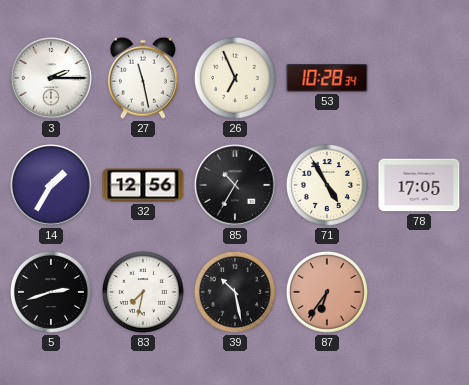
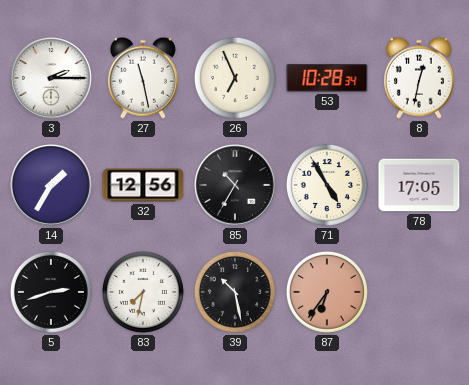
8: none -> 12:32 (419, 78)
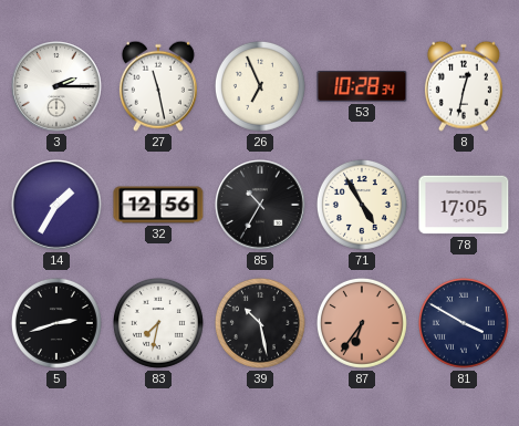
81: none -> 3:50 (464, 323)
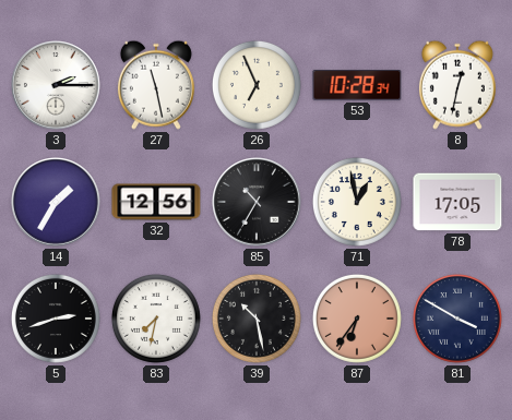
71: 4:55 -> 12:58 (357, 202)
